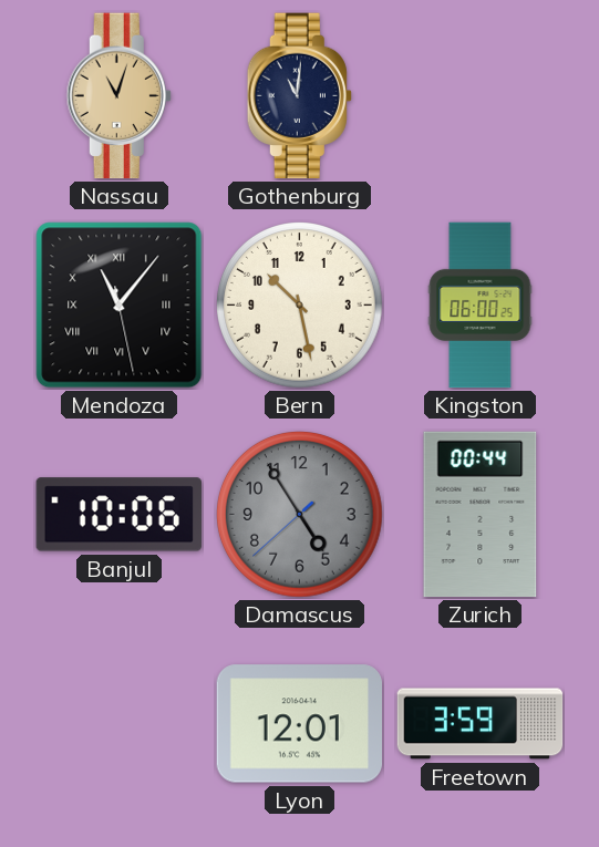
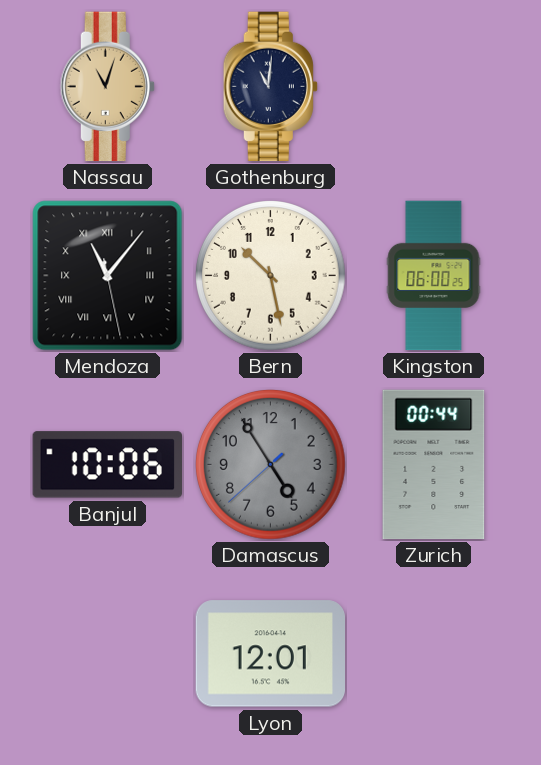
Freetown: 3:59 -> none (481, 724)
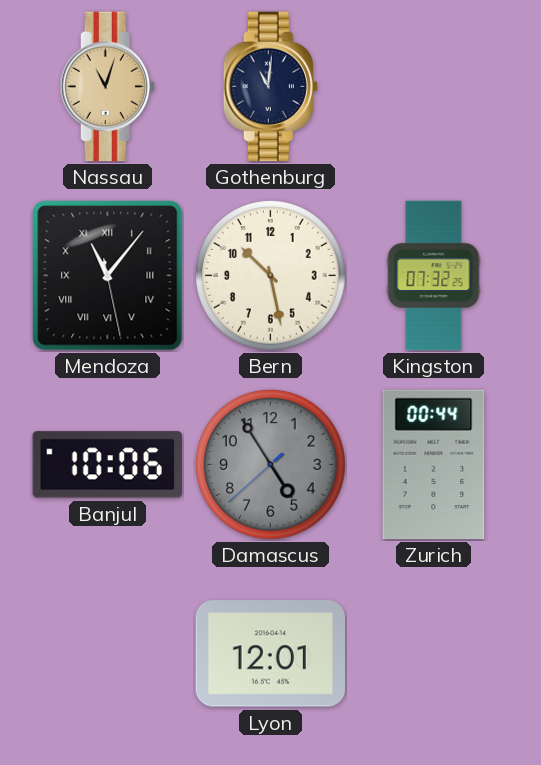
Kingston: 06:00 -> 07:32 (434, 276)
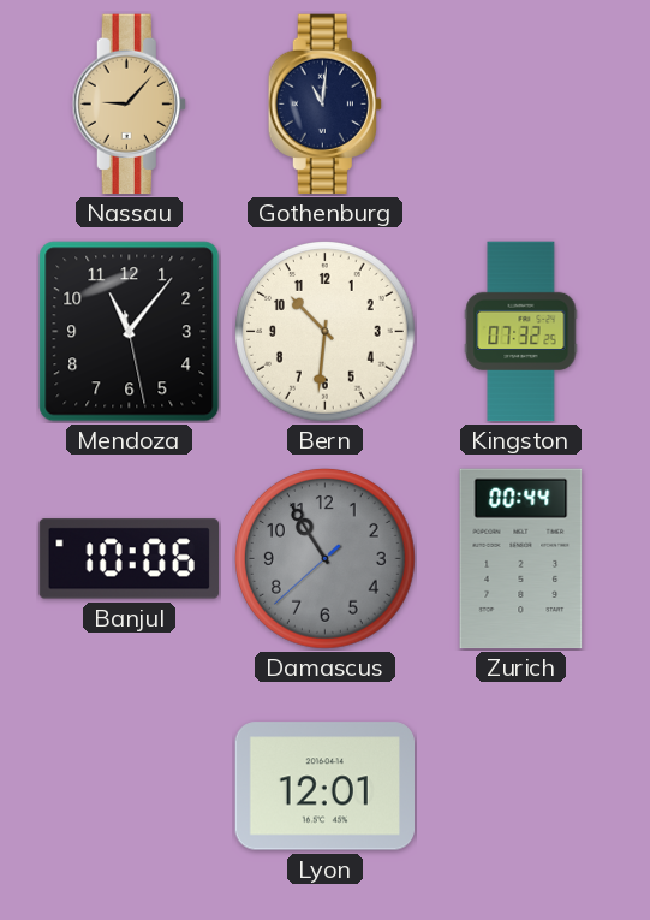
Nassau: 11:03 -> 9:07 (129, 105)
Mendoza numerals: Roman -> Arabic (130, 332)
Bern: 10:28 -> 10:31 (326, 332)
Damascus: 4:54 -> 10:54 (326, 559)
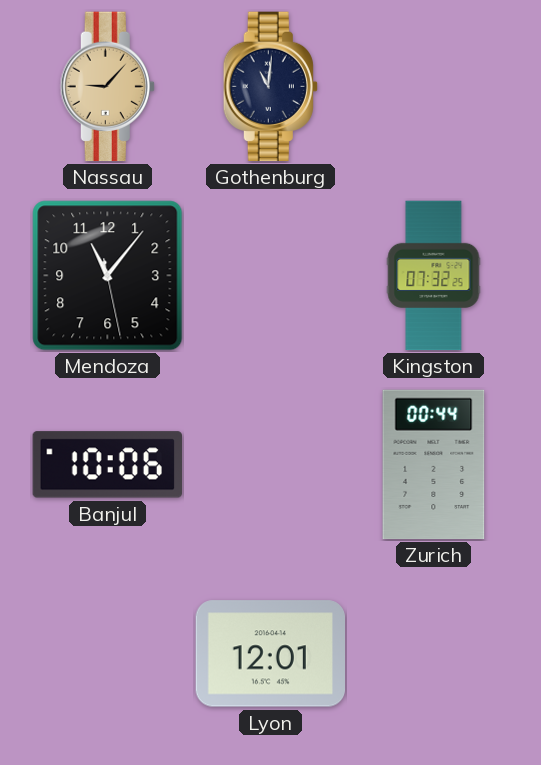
Bern: 10:31 -> none (326, 332)
Damascus: 10:54 -> none (326, 559)
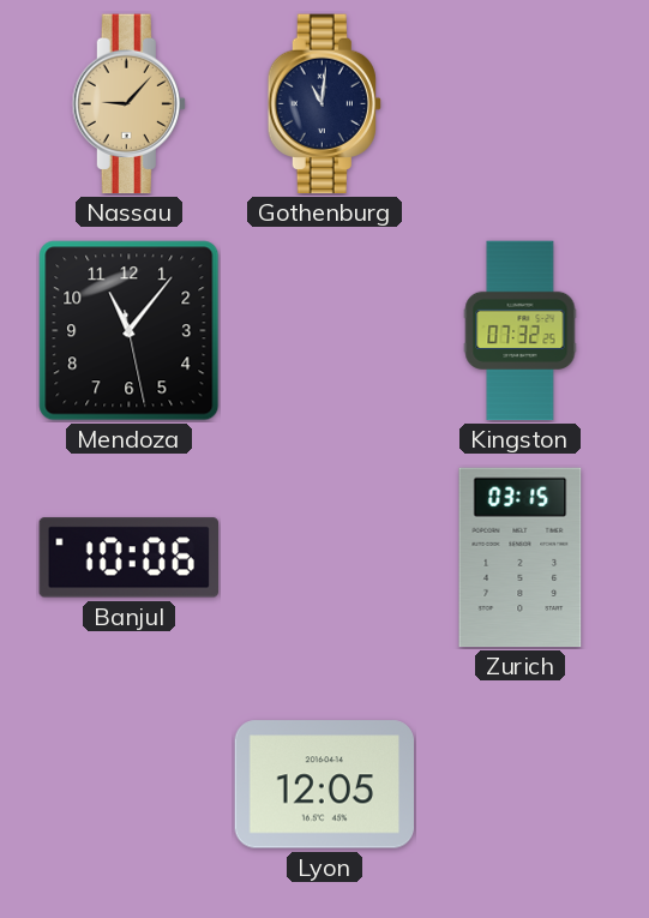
Zurich: 00:44 -> 03:15 (521, 558)
Lyon: 12:01 -> 12:05 (325, 785)
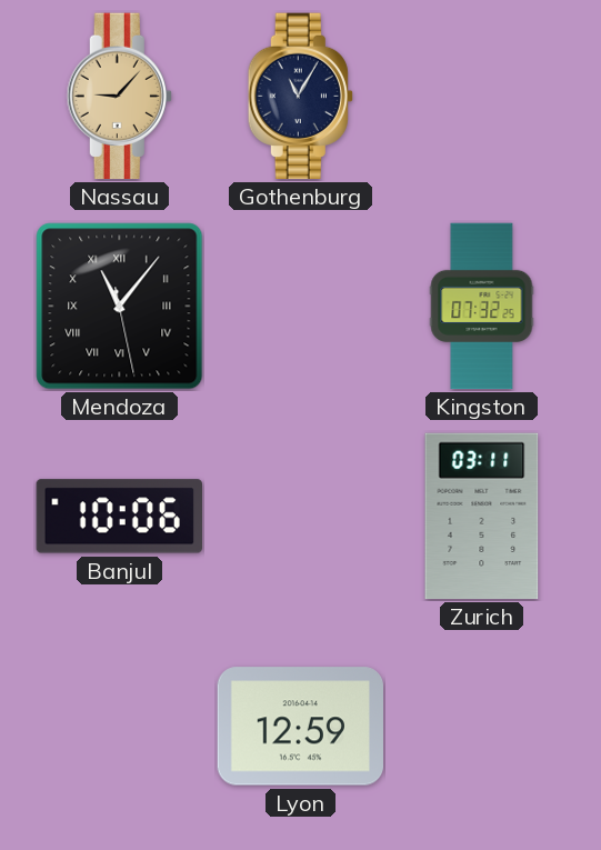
Gothenburg: 11:01 -> 11:05 (300, 97)
Mendoza numerals: Arabic -> Roman (120, 307)
Zurich: 03:15 -> 03:11 (482, 517)
Lyon: 12:05 -> 12:59 (301, 727)
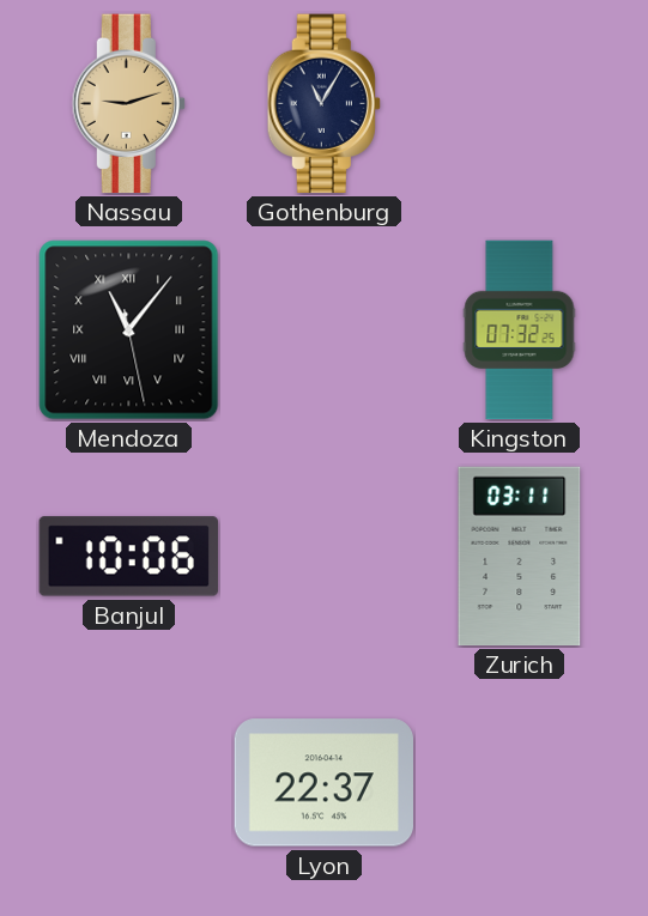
Nassau: 9:07 -> 9:12 (128, 104)
Lyon: 12:59 -> 22:37 (325, 783)
